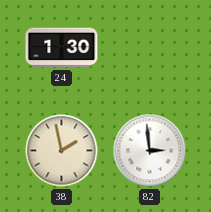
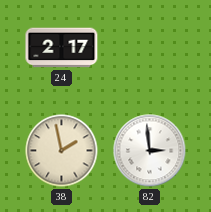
24: 1:30 -> 2:17 (62, 48)
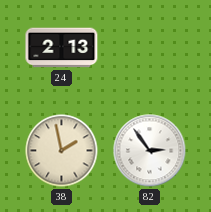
24: 2:17 -> 2:13 (62, 48)
82: 2:59 -> 2:54 (150, 151)
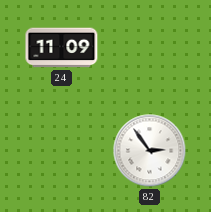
24: 2:13 -> 11:09 (62, 48)
38: 1:58 -> none (62, 151)
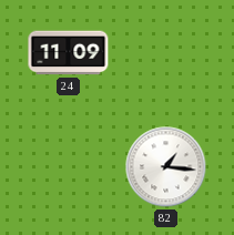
82: 2:54 -> 1:16 (166, 167)
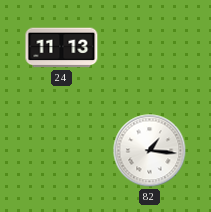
24: 11:09 -> 11:13 (62, 48)
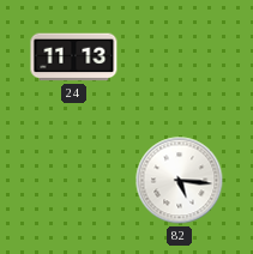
82: 1:16 -> 5:16 (180, 181)
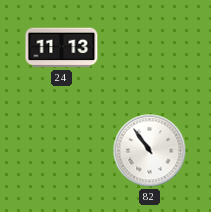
82: 5:16 -> 10:54 (150, 151)
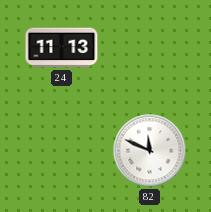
82: 10:54 -> 11:49 (150, 151)
